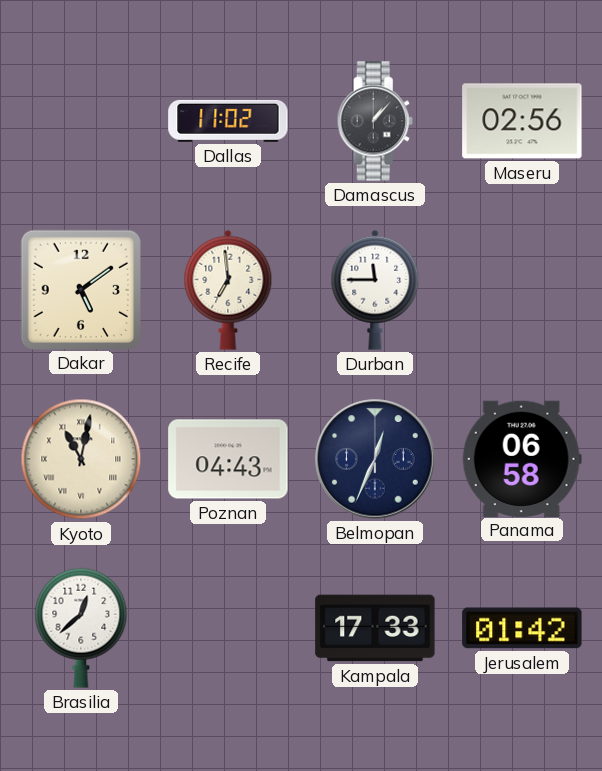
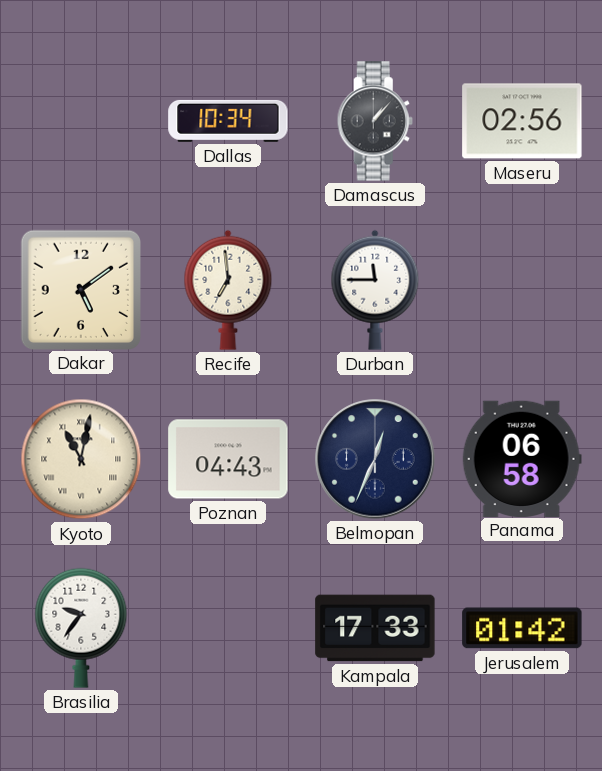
Dallas: 11:02 -> 10:34 (228, 121)
Brasilia: 12:38 -> 9:36 (81, 628)
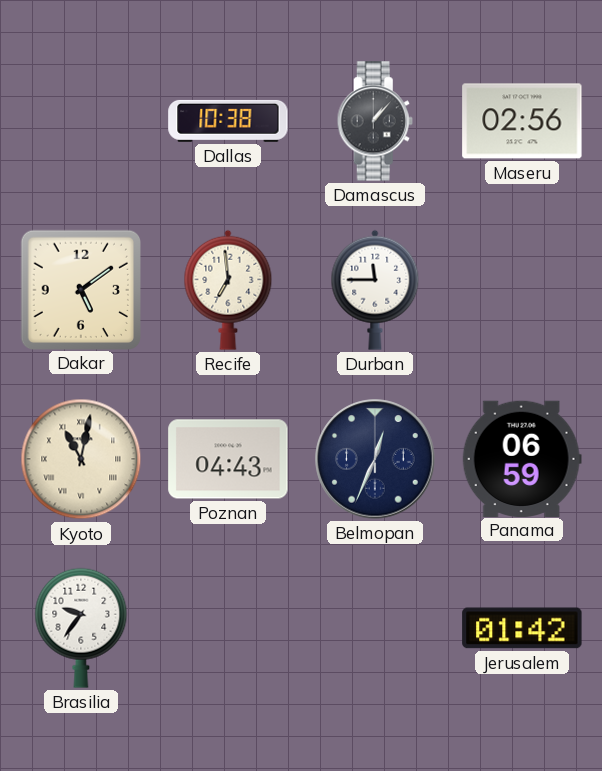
Dallas: 10:34 -> 10:38 (228, 121)
Panama: 06:58 -> 06:59 (522, 458)
Kampala: 17:33 -> none (375, 628)
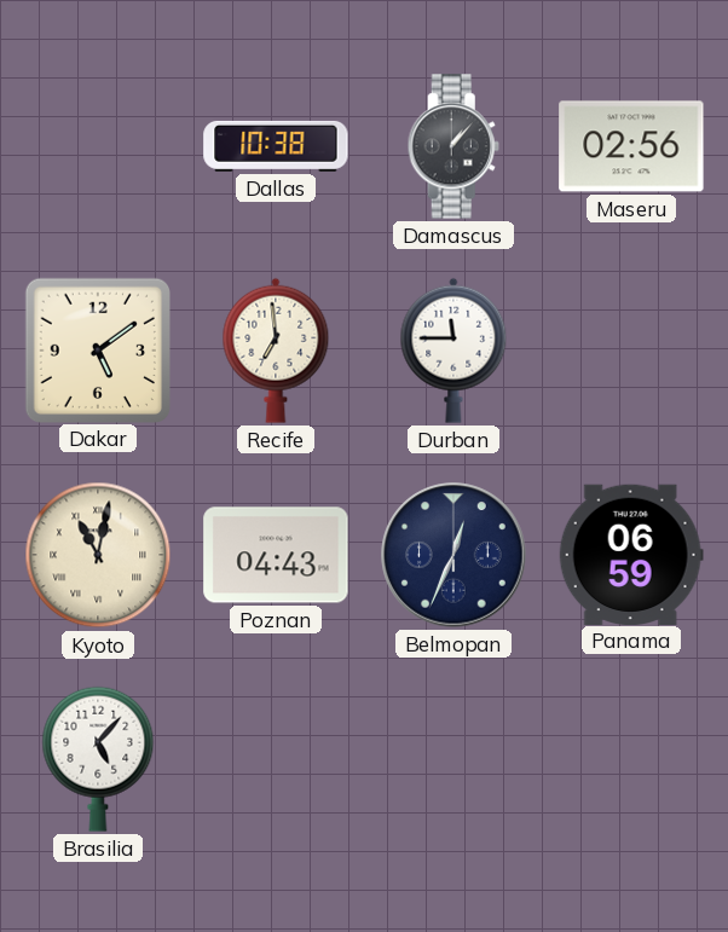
Brasilia: 9:36 -> 5:07 (98, 759)
Jerusalem: 01:42 -> none (522, 628)
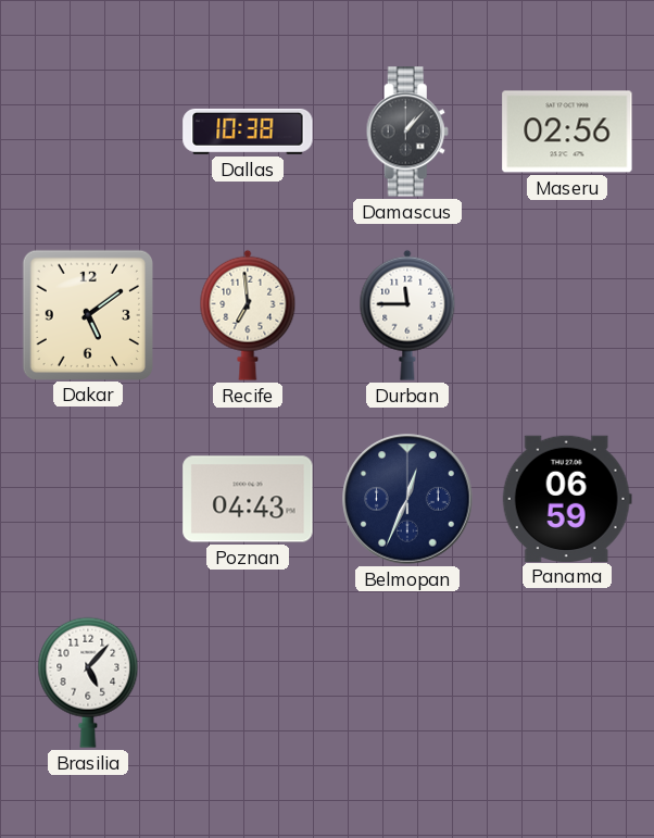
Kyoto: 11:02 -> none (98, 555)
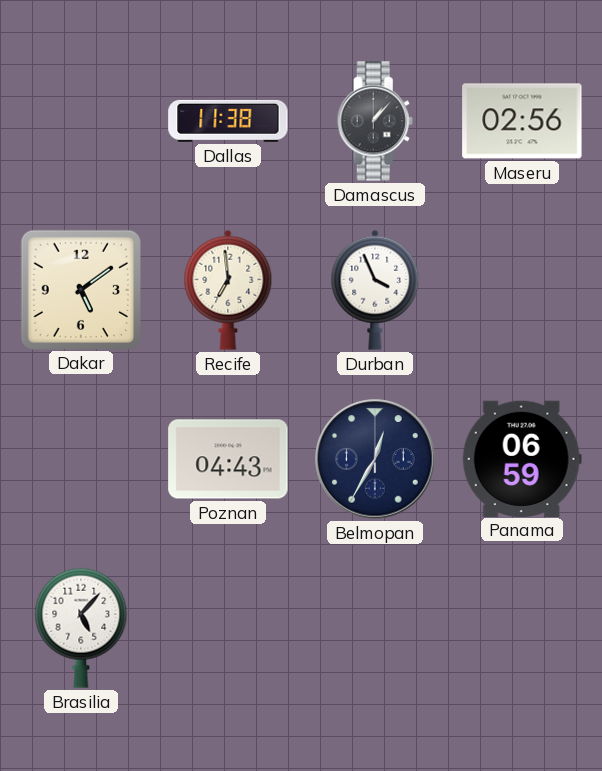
Dallas: 10:38 -> 11:38 (228, 121)
Durban: 11:45 -> 3:56 (375, 290)
Belmopan: 12:34 -> 12:35 (375, 459)
